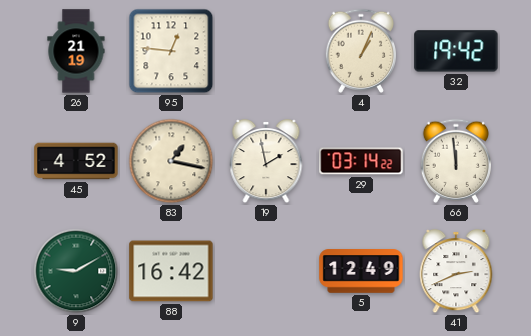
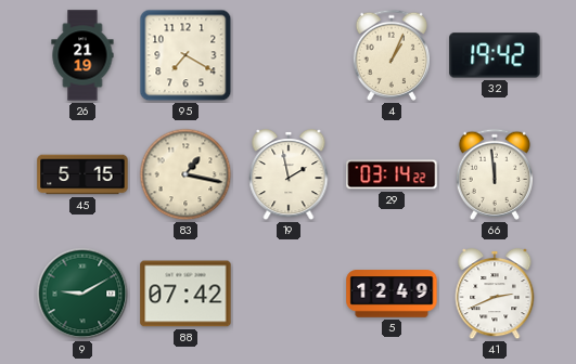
95: 12:46 -> 7:20 (185, 55)
45: 4:52 -> 5:15 (82, 174)
88: 16:42 -> 07:42 (185, 294)
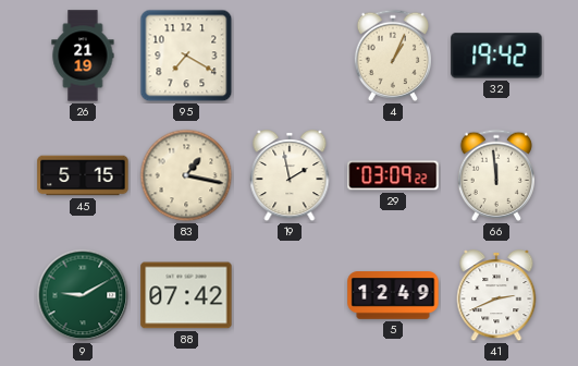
29: 03:14 -> 03:09 (393, 175)
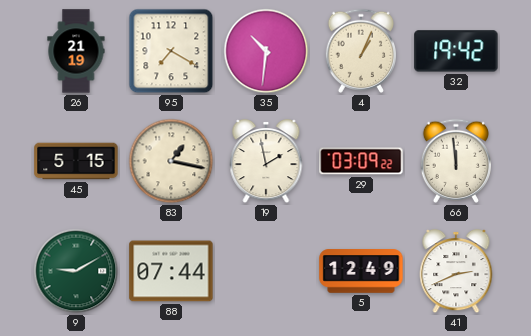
35: none -> 10:31 (266, 51)
88: 07:42 -> 07:44 (171, 271)
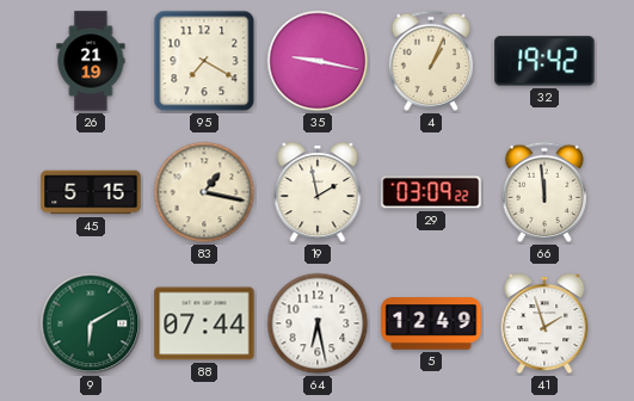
35: 10:31 -> 9:17 (318, 61)
9: 9:10 -> 6:10 (91, 323)
64: none -> 6:28 (318, 323)
41: 2:41 -> 1:57 (544, 323)
